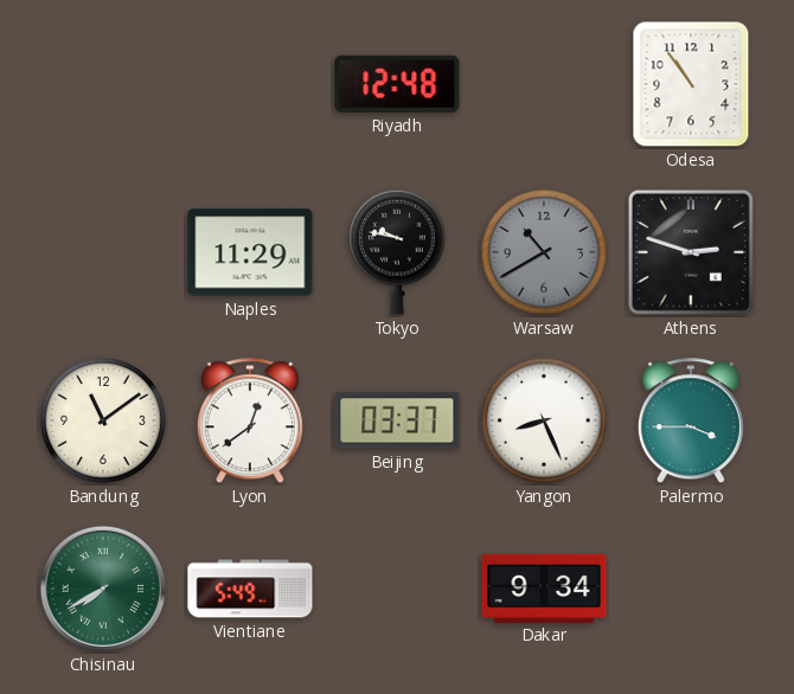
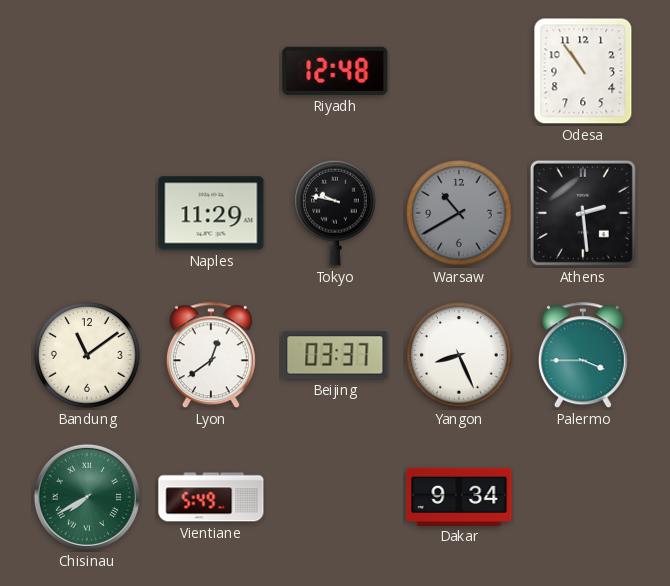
Athens: 2:48 -> 2:29 (583, 213)
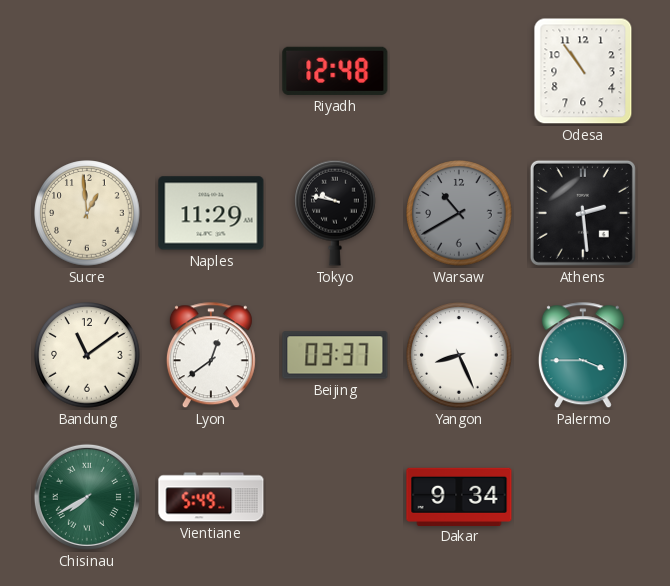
Sucre: none -> 12:59 (87, 213)
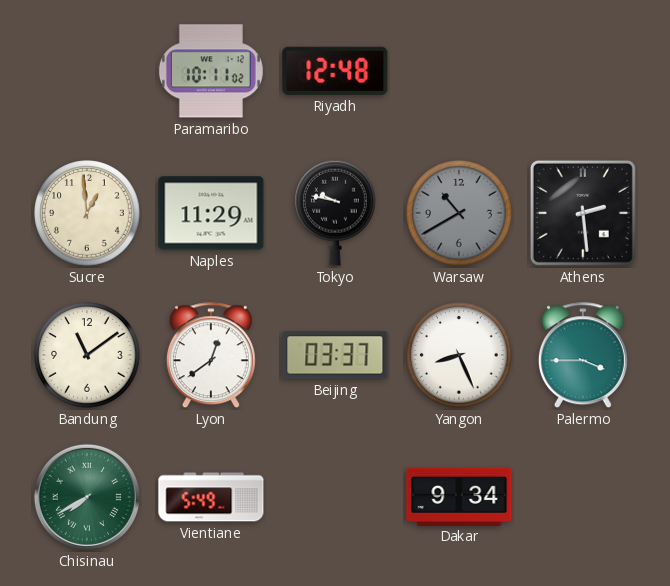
Paramaribo: none -> 10:11 (211, 71)
Odesa: 10:54 -> none (583, 71)
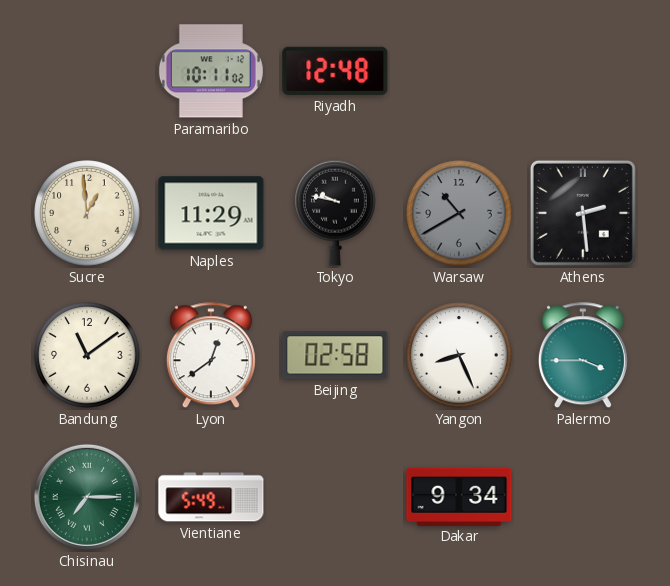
Beijing: 03:37 -> 02:58 (335, 355)
Chisinau: 7:40 -> 7:15 (87, 497)
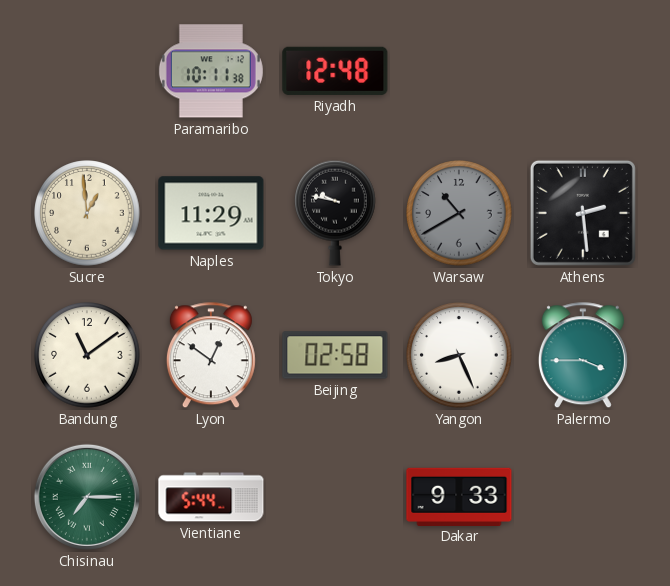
Paramaribo: 10:11:02 -> 10:11:38 (211, 71)
Lyon: 12:39 -> 12:51 (211, 356)
Vientiane: 5:49 -> 5:44 (211, 497)
Dakar: 9:34 -> 9:33 (459, 496)
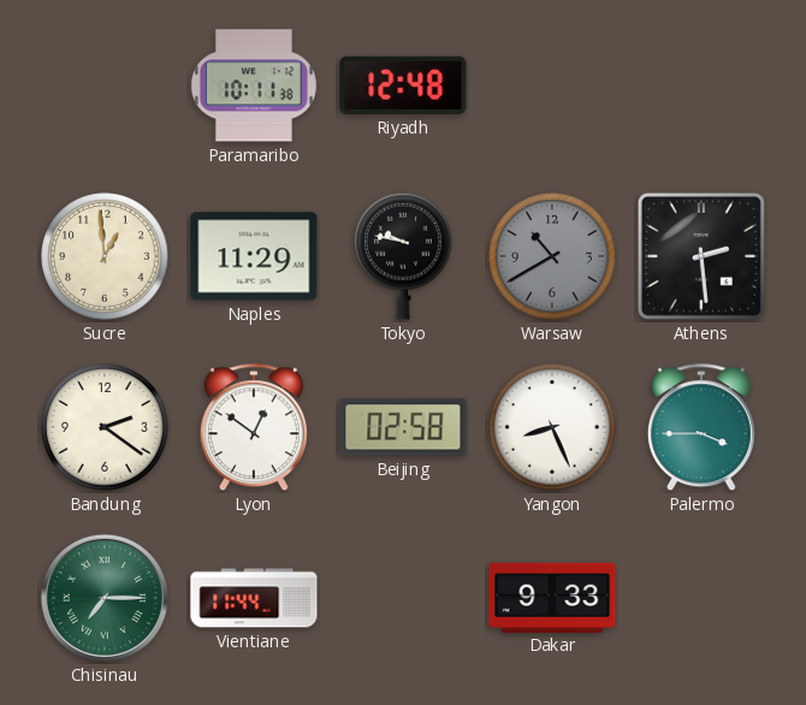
Bandung: 11:09 -> 2:21 (105, 427)
Vientiane: 5:44 -> 11:44 (254, 598)
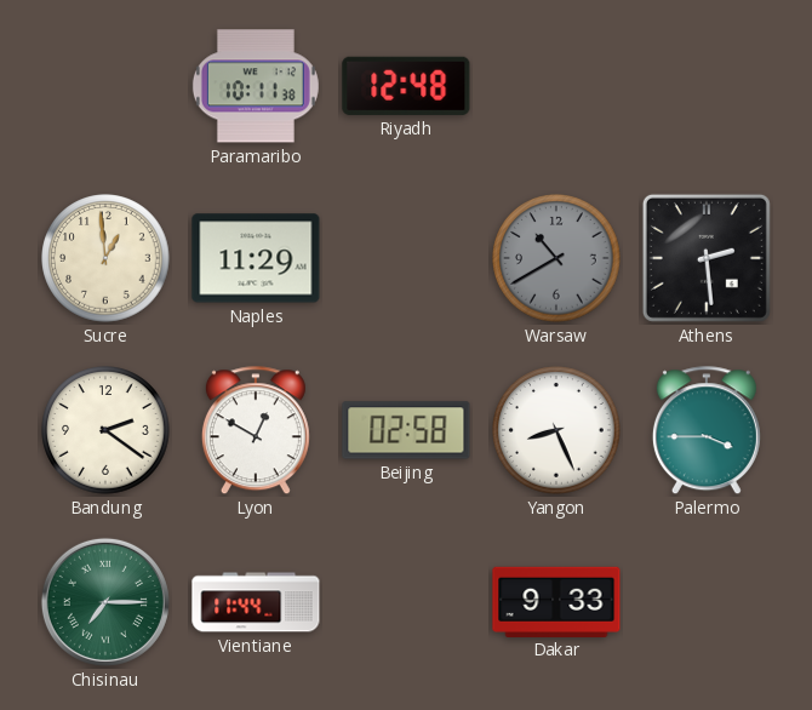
Tokyo: 9:47 -> none (404, 256)
Lyon: 12:51 -> 12:50 (256, 431)
